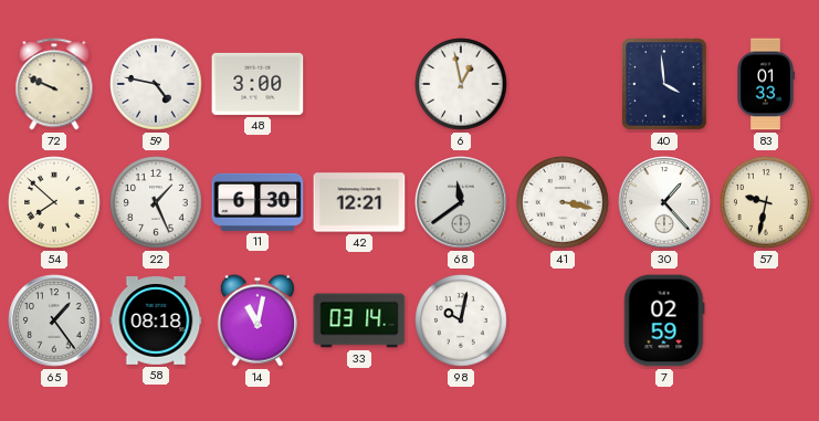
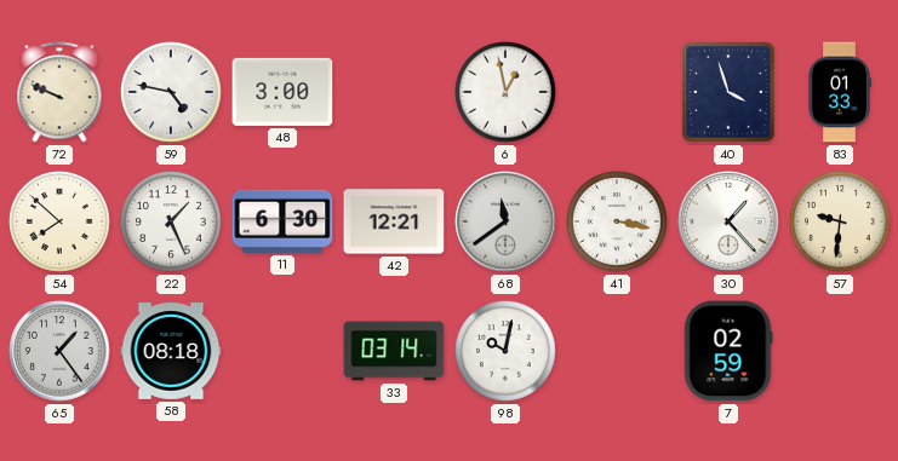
40: 3:59 -> 3:57 (728, 92)
57: 9:32 -> 9:31 (840, 221)
14: 11:02 -> none (258, 320)
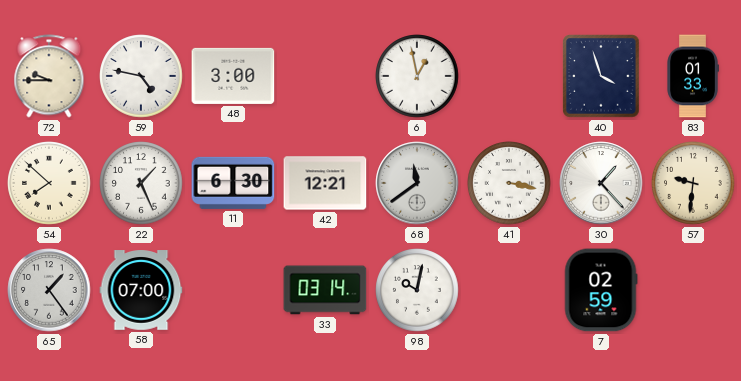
72: 9:49 -> 9:45 (49, 76)
58: 08:18 -> 07:00 (141, 290)
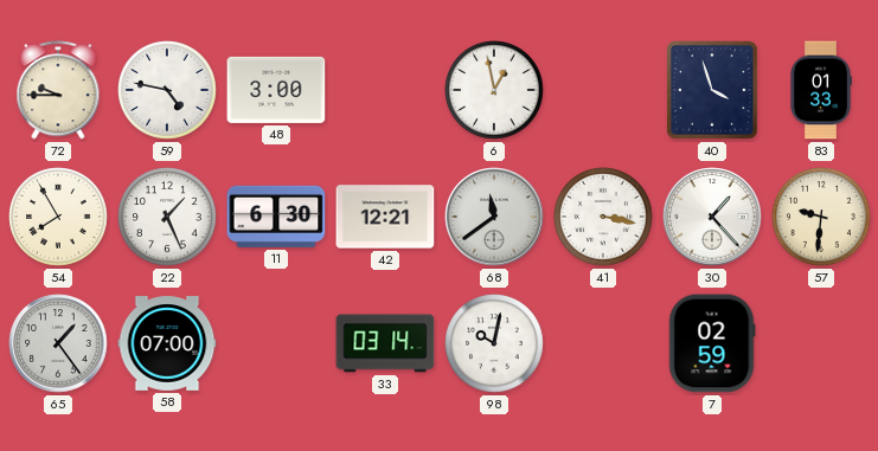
54: 7:52 -> 7:55 (58, 217)
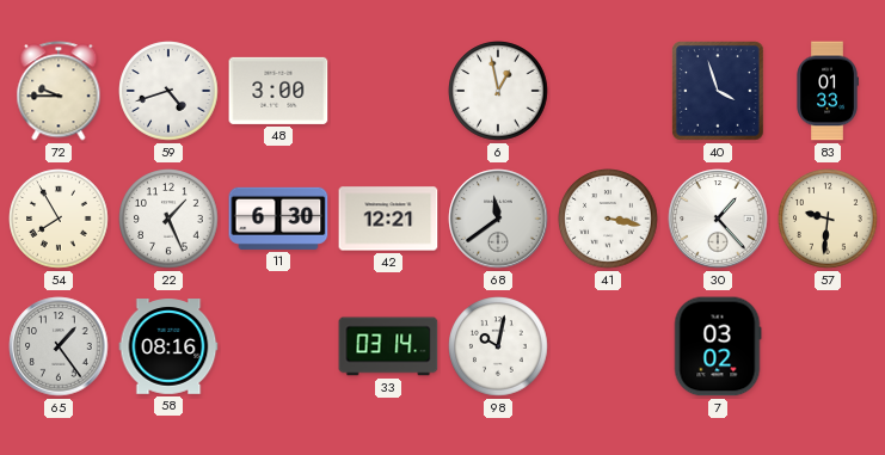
59: 4:47 -> 4:42 (168, 91)
58: 07:00 -> 08:16 (168, 346)
7: 02:59 -> 03:02 (718, 346)
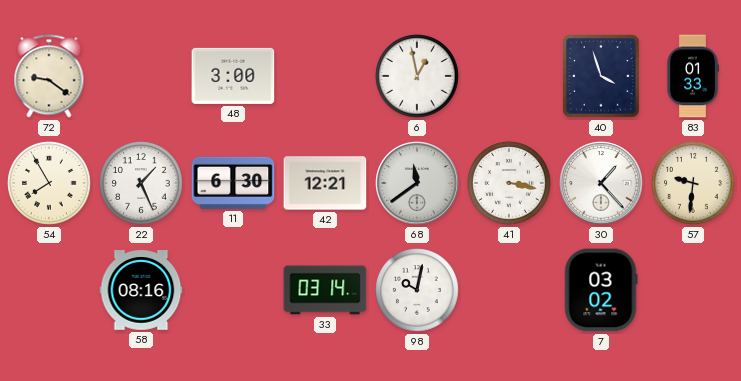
72: 9:45 -> 9:21 (49, 76)
59: 4:42 -> none (168, 91)
65: 1:24 -> none (59, 346)
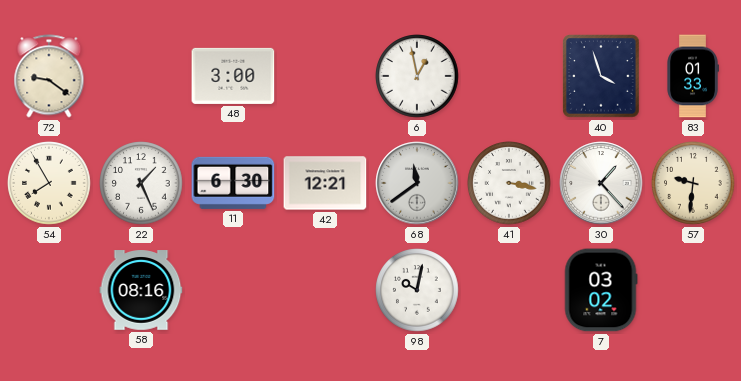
33: 03:14 -> none (325, 290)
